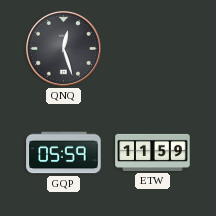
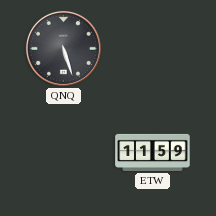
QNQ: 12:27 -> 5:27 (63, 48)
GQP: 05:59 -> none (64, 153)
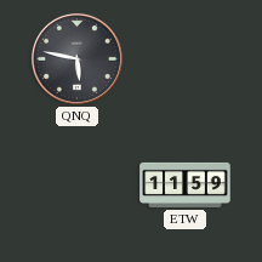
QNQ: 5:27 -> 5:47 (76, 58)
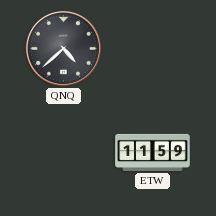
QNQ: 5:47 -> 4:38 (63, 48)
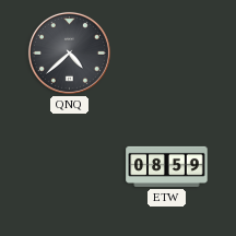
ETW: 11:59 -> 08:59 (167, 166)
